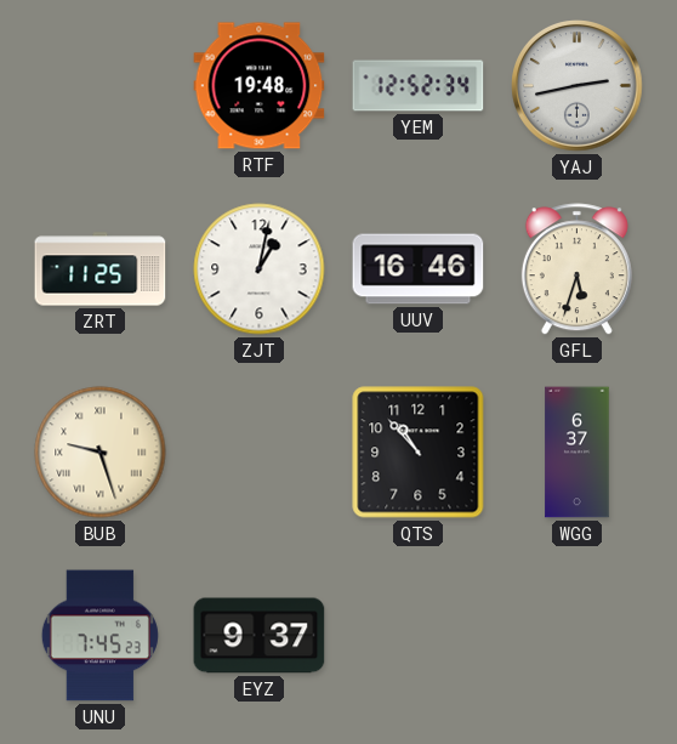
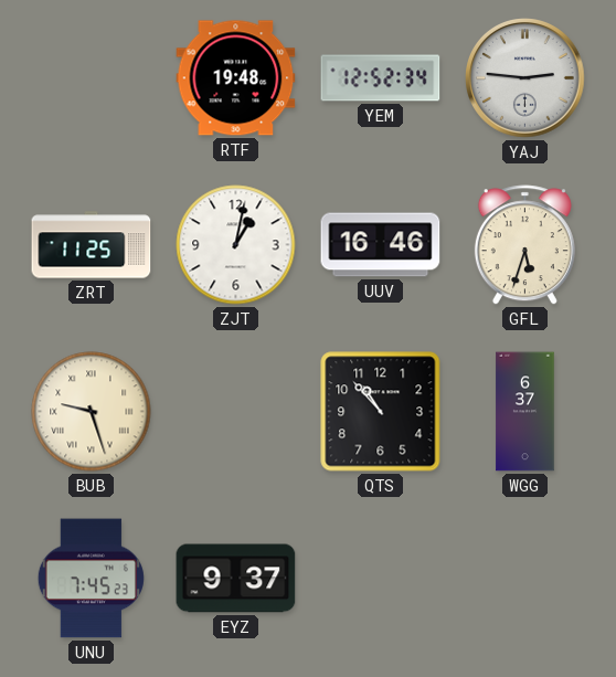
YAJ: 2:43 -> 2:46 (525, 78)
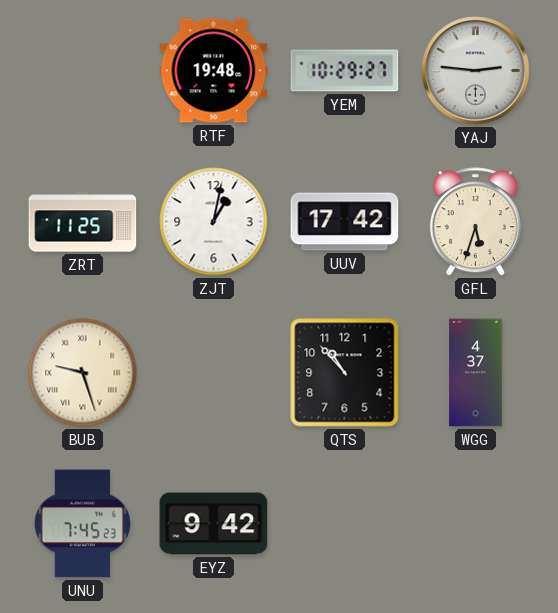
YEM: 12:52 -> 10:29 (345, 71)
UUV: 16:46 -> 17:42 (345, 222)
WGG: 6:37 -> 4:37 (476, 373)
EYZ: 9:37 -> 9:42 (214, 524)
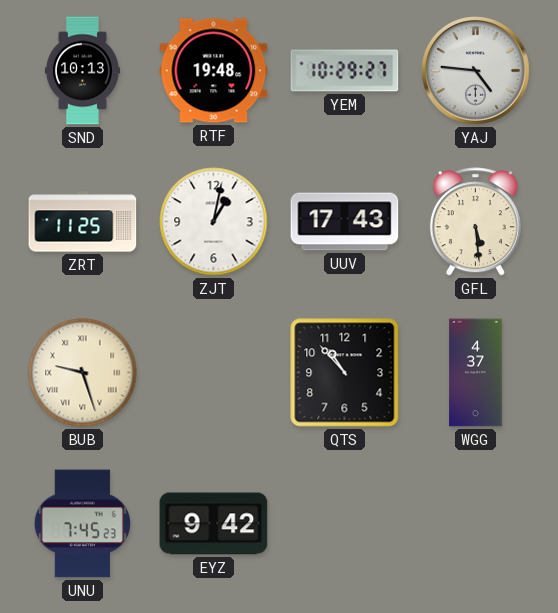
SND: none -> 10:13 (82, 71)
YAJ: 2:46 -> 4:46 (476, 71)
UUV: 17:42 -> 17:43 (345, 222)
GFL: 5:33 -> 5:29 (475, 222)
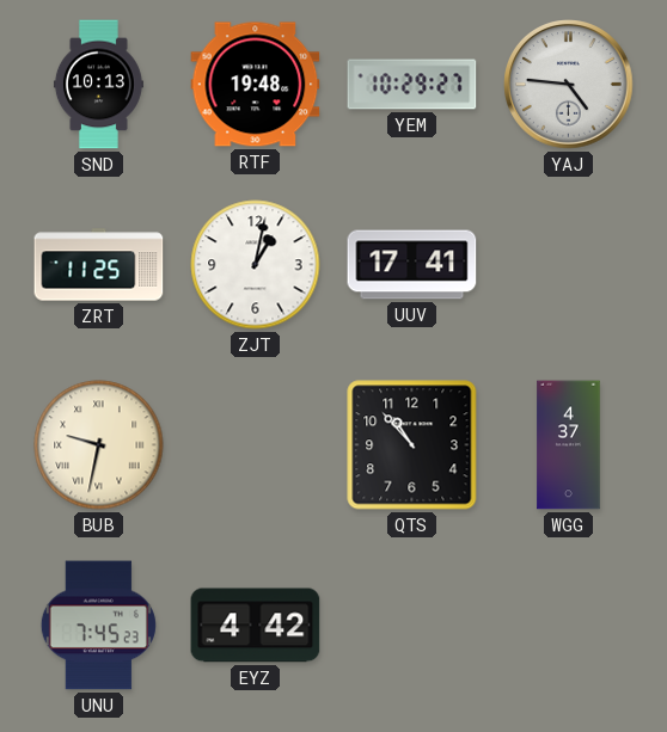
UUV: 17:43 -> 17:41 (412, 265)
GFL: 5:29 -> none (475, 222)
BUB: 9:27 -> 9:32 (99, 445)
EYZ: 9:42 -> 4:42 (256, 626)
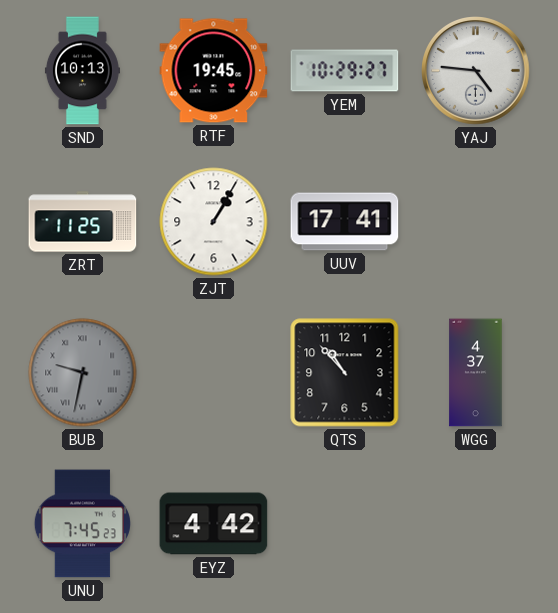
RTF: 19:48 -> 19:45 (214, 71)
ZJT: 1:02 -> 1:05 (214, 222)
BUB dial: cream -> grey (83, 373)
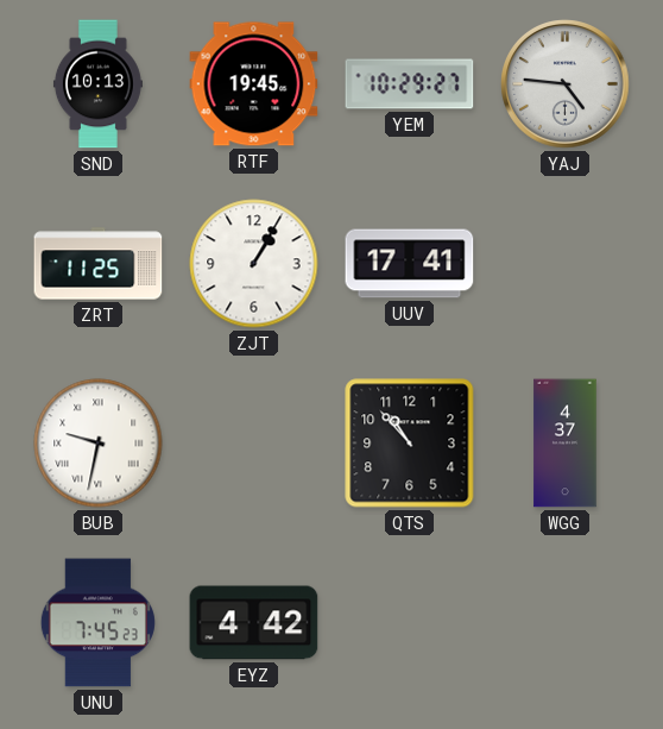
BUB dial: grey -> white (99, 444)
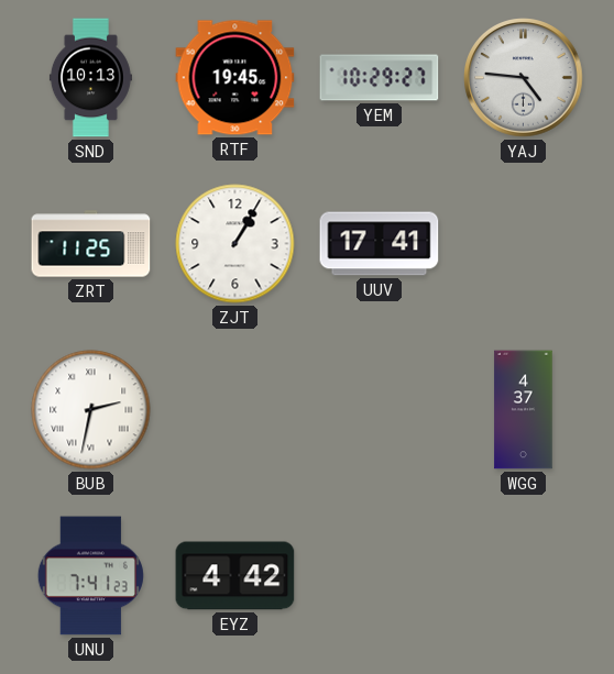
BUB: 9:32 -> 2:32 (91, 410)
QTS: 10:53 -> none (410, 444)
UNU: 7:45 -> 7:41 (90, 576)
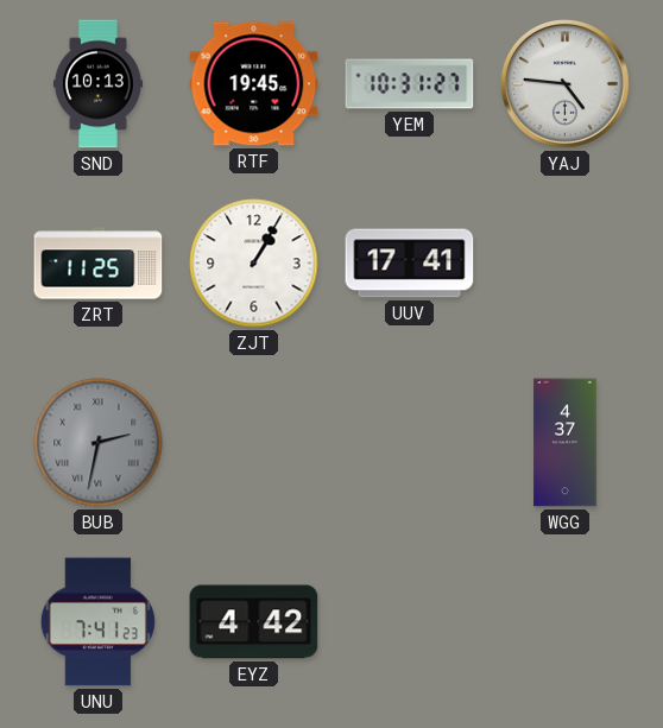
YEM: 10:29 -> 10:31 (410, 84)
BUB dial: white -> grey (99, 443)
